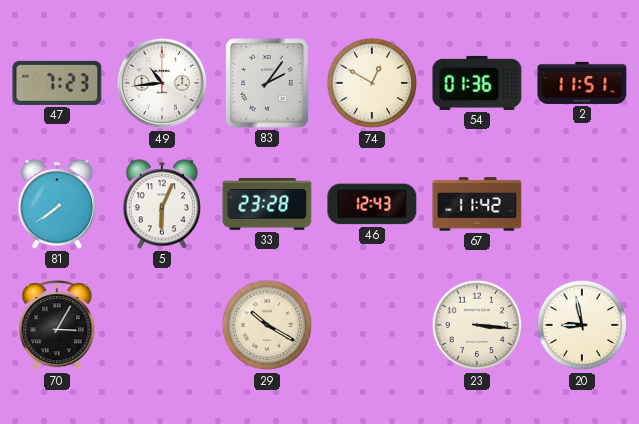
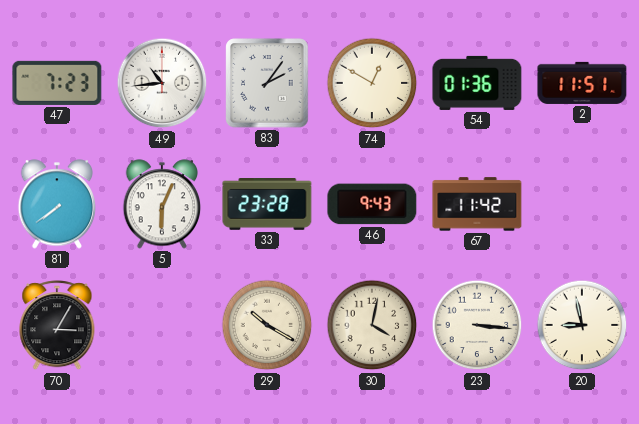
46: 12:43 -> 9:43 (372, 204)
30: none -> 4:02 (372, 325)
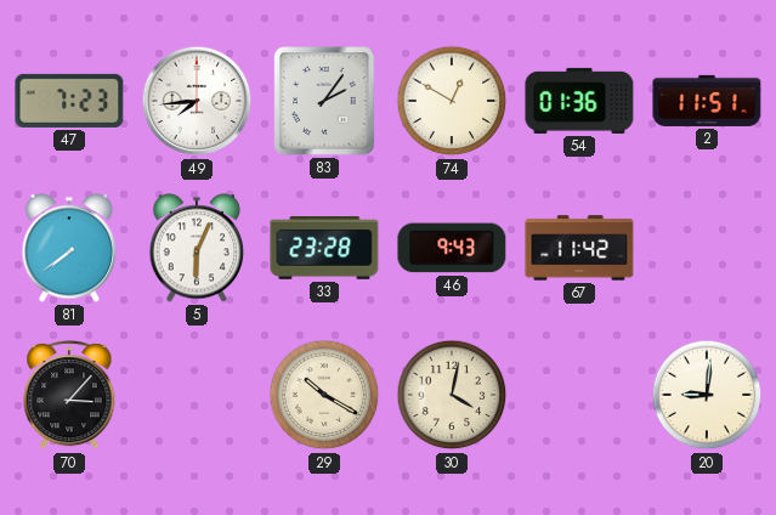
49: 10:44 -> 7:44 (197, 101)
70: 3:05 -> 3:07 (69, 396)
23: 3:16 -> none (477, 325)
20: 8:58 -> 9:01 (707, 395)
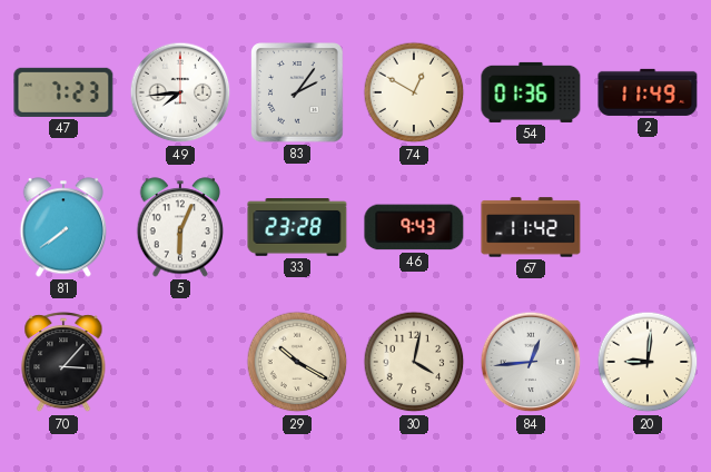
2: 11:51 -> 11:49 (648, 92)
84: none -> 12:44 (531, 362)
